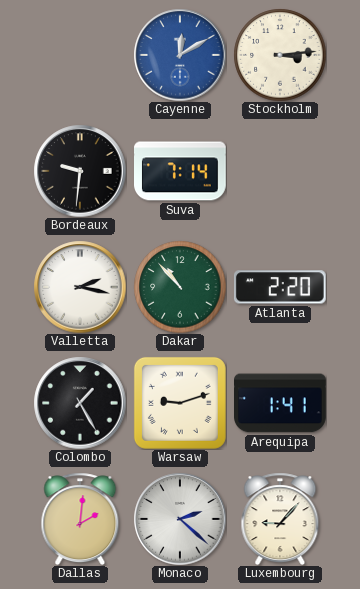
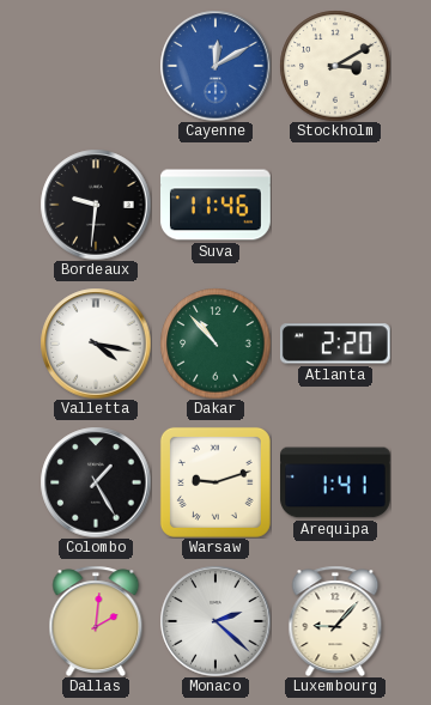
Stockholm: 3:14 -> 3:10 (335, 66)
Suva: 7:14 -> 11:46 (217, 205)
Valletta: 2:17 -> 4:17 (96, 344)
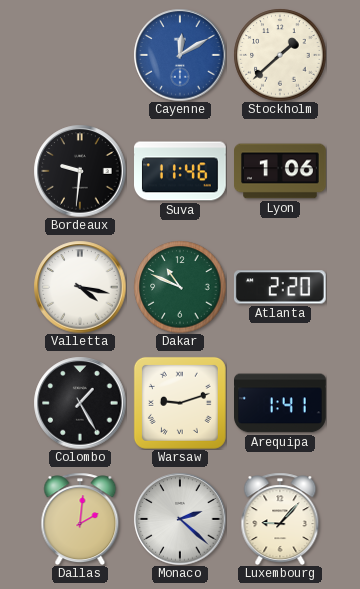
Stockholm: 3:10 -> 1:38 (280, 55)
Lyon: none -> 1:06 (280, 171)
Dakar: 10:53 -> 10:49 (180, 287)
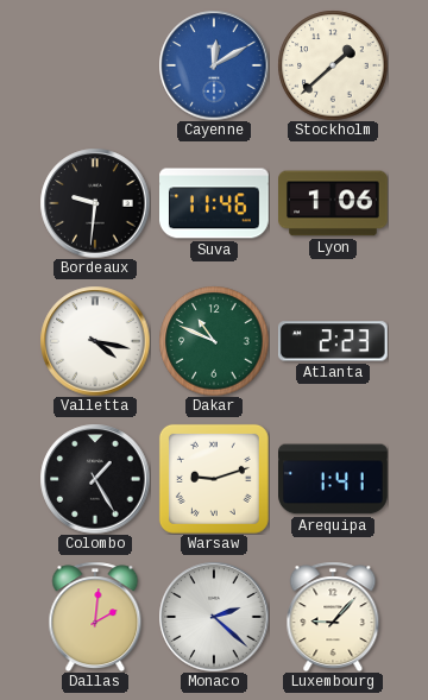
Atlanta: 2:20 -> 2:23 (333, 341)
